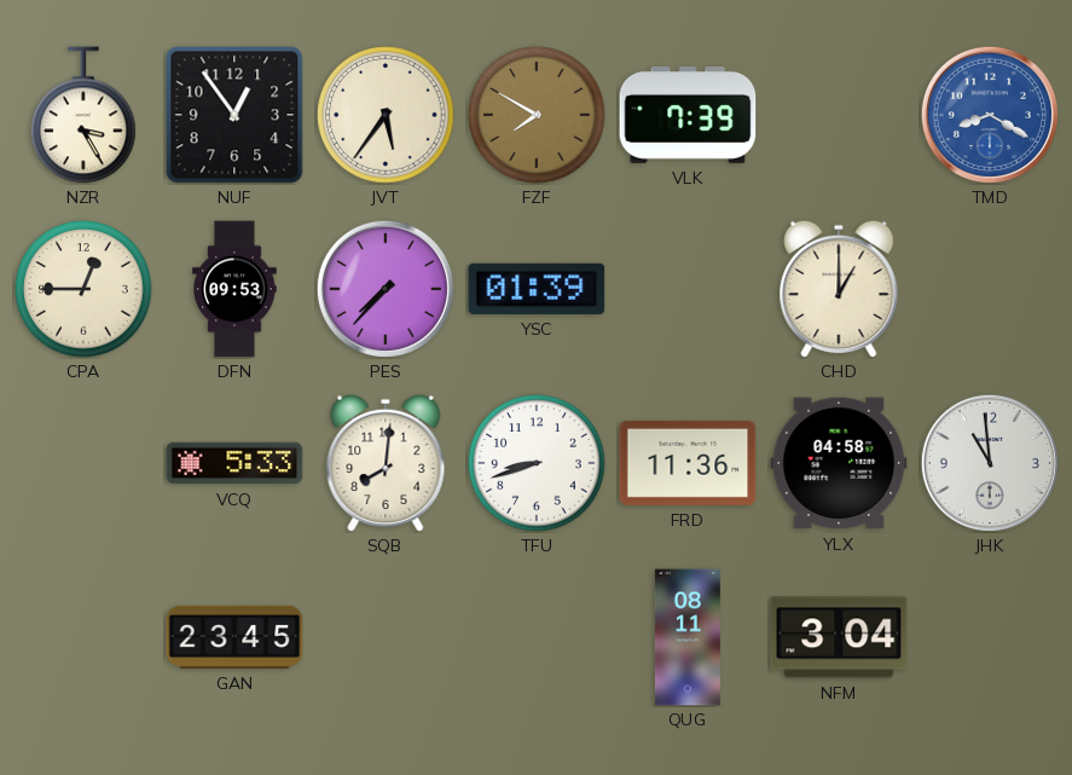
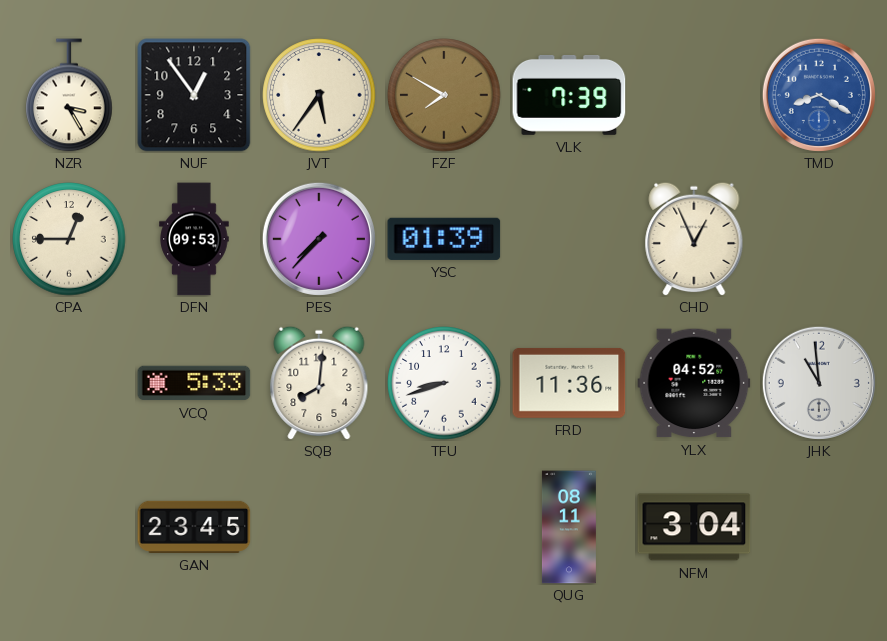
CHD: 1:00 -> 12:56 (694, 239)
YLX: 04:58 -> 04:52 (694, 383)
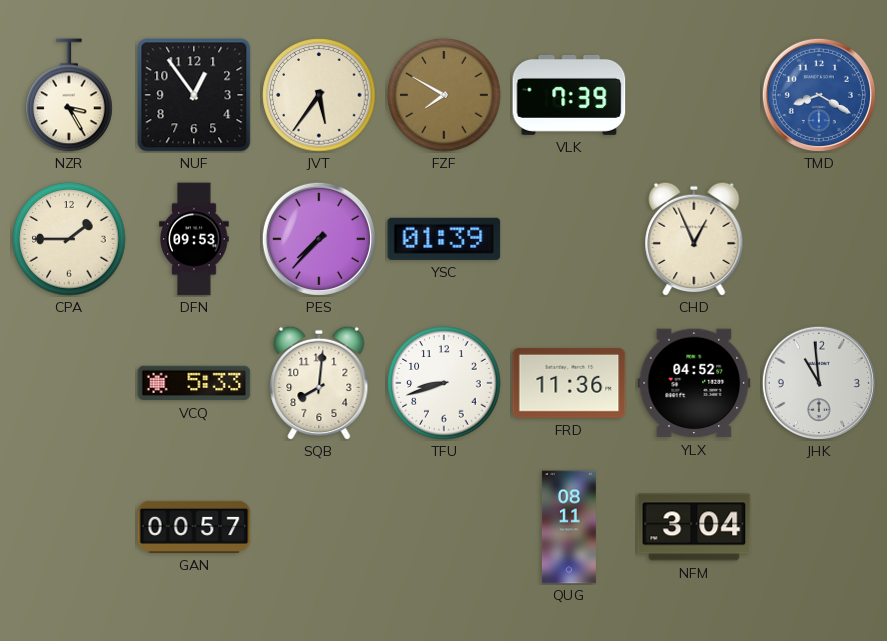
CPA: 12:45 -> 1:45 (69, 239)
GAN: 23:45 -> 00:57 (194, 527)
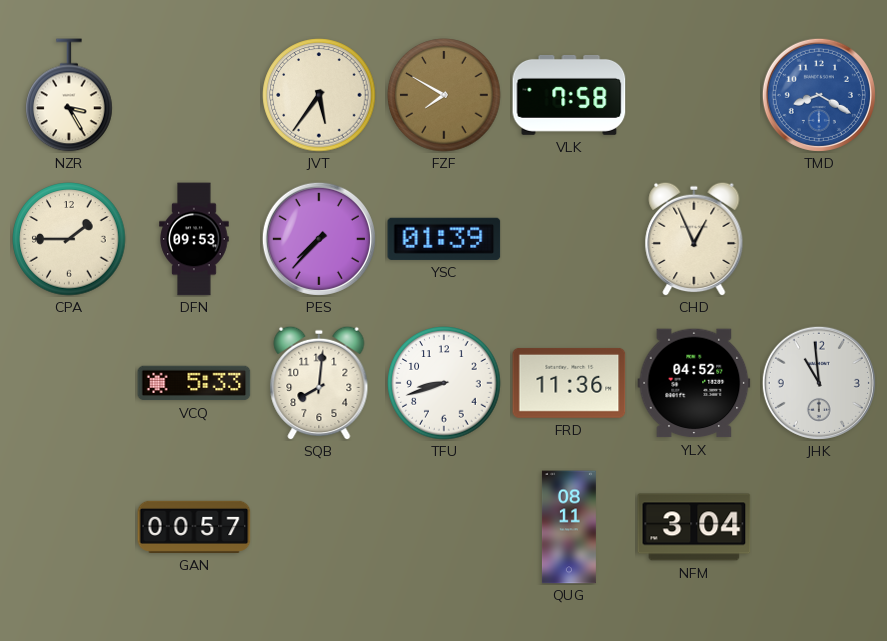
NUF: 12:54 -> none (194, 95)
VLK: 7:39 -> 7:58 (569, 95)
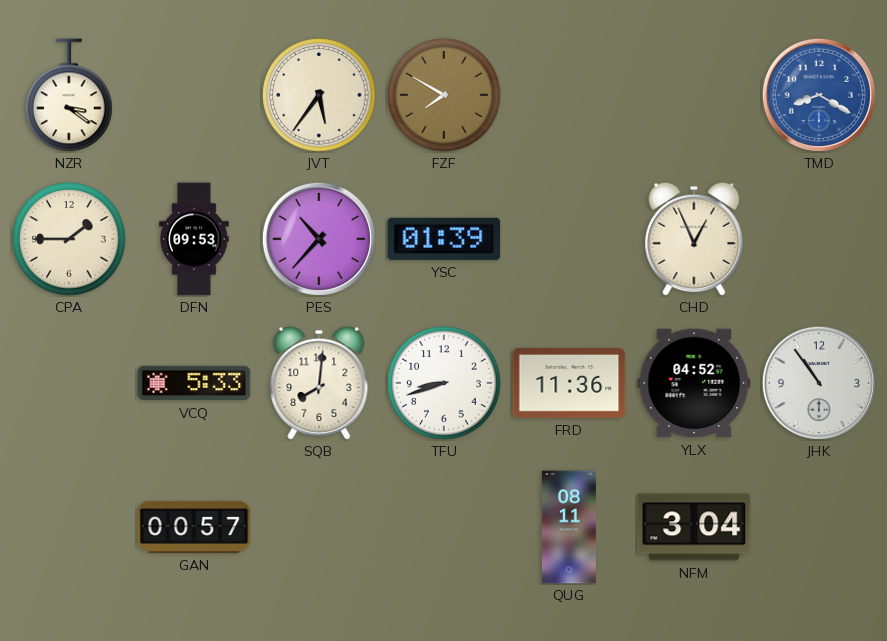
NZR: 3:25 -> 3:21 (69, 95)
VLK: 7:58 -> none (569, 95)
PES: 7:37 -> 10:37 (319, 239)
JHK: 10:59 -> 10:54 (819, 383)
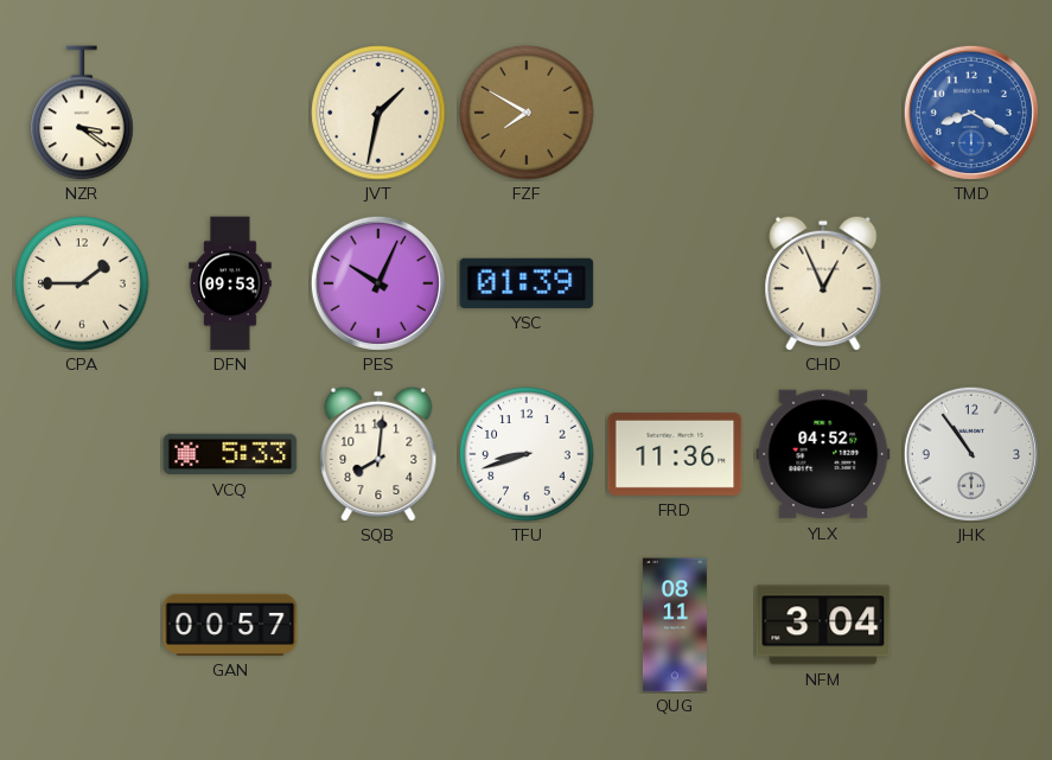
JVT: 5:36 -> 1:32 (378, 113)
PES: 10:37 -> 10:04 (378, 283)
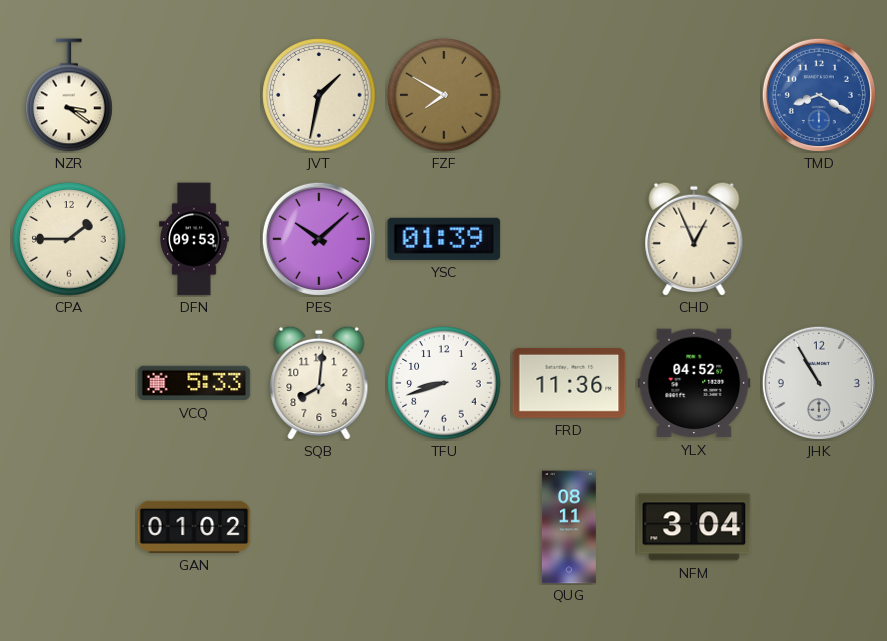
PES: 10:04 -> 10:08 (319, 239)
JHK: 10:54 -> 10:55 (819, 383)
GAN: 00:57 -> 01:02 (194, 527)
